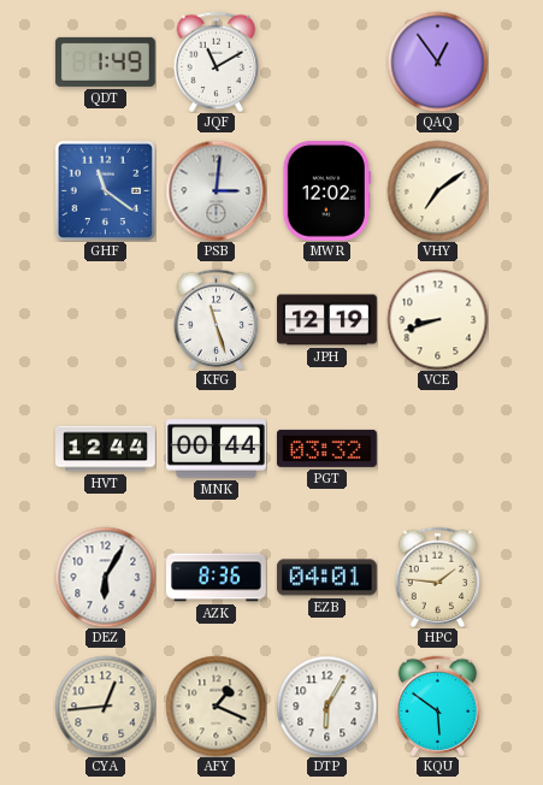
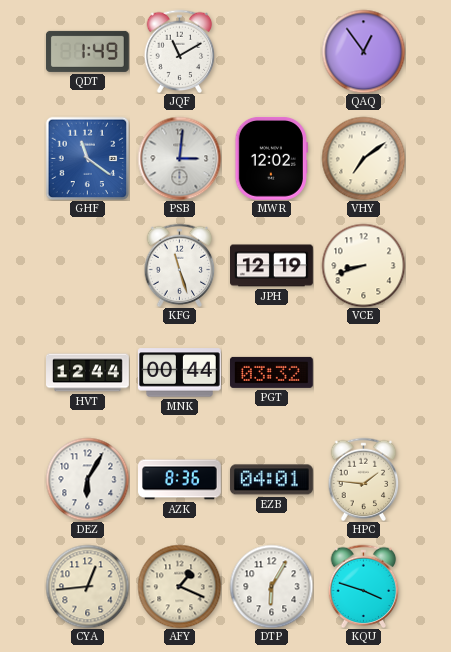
KQU: 5:51 -> 3:48 (364, 586)
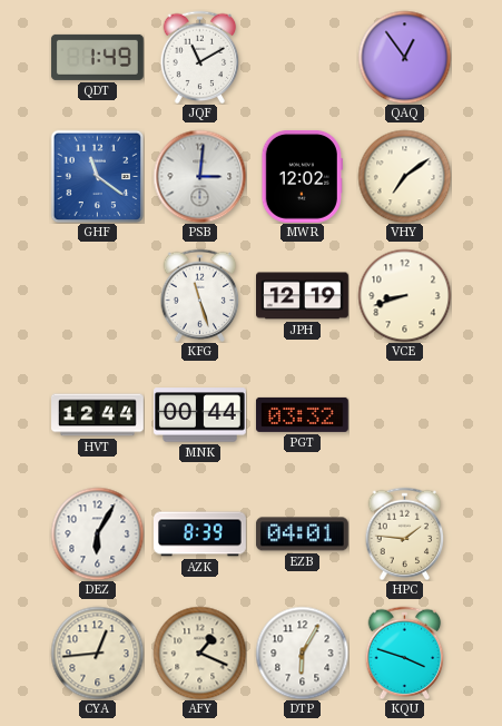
AZK: 8:36 -> 8:39 (200, 534)
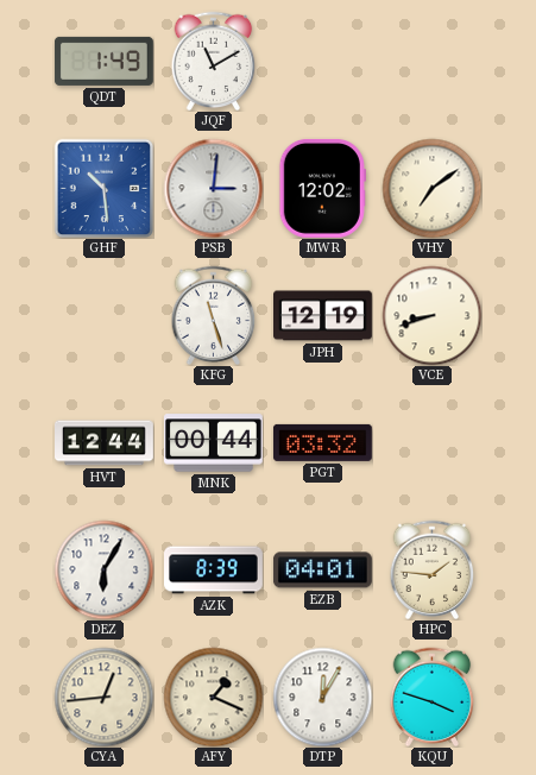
QAQ: 12:54 -> none (404, 57)
GHF: 11:21 -> 10:29 (103, 188)
DTP: 6:05 -> 12:05 (322, 697)
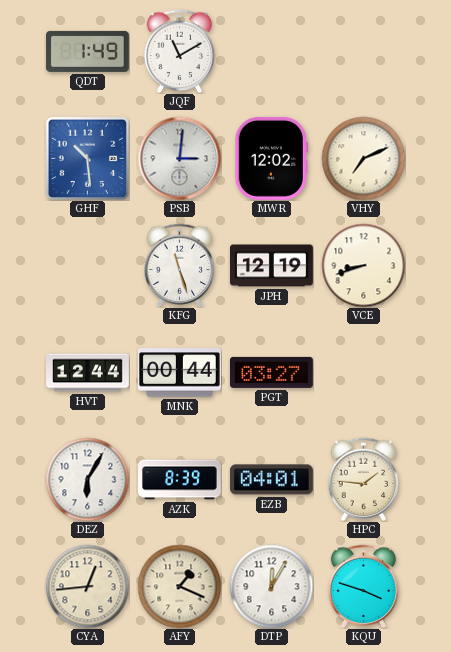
VHY: 7:09 -> 7:11 (363, 158)
PGT: 03:32 -> 03:27 (271, 372)
